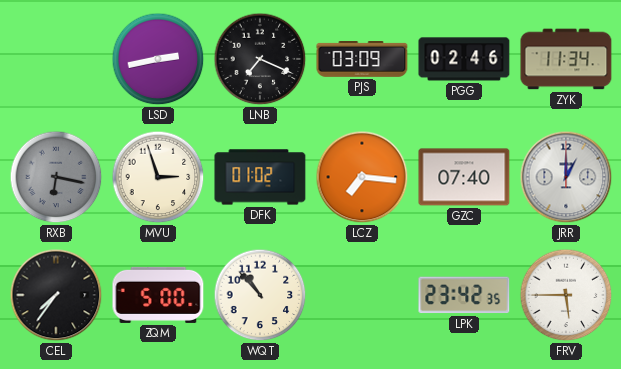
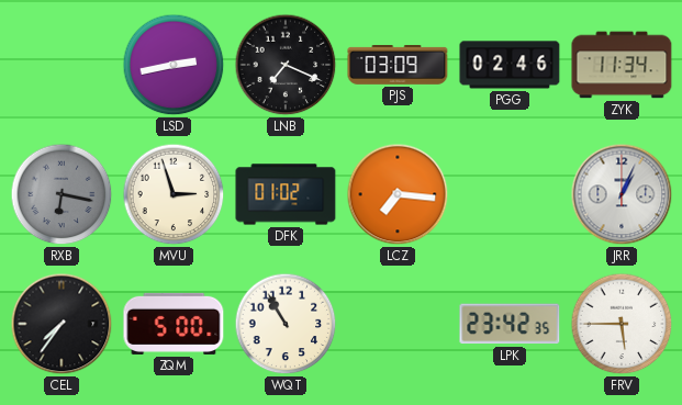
GZC: 07:40 -> none (464, 177)
JRR: 1:00 -> 1:04 (622, 194)
WQT: 10:53 -> 10:55 (286, 324)
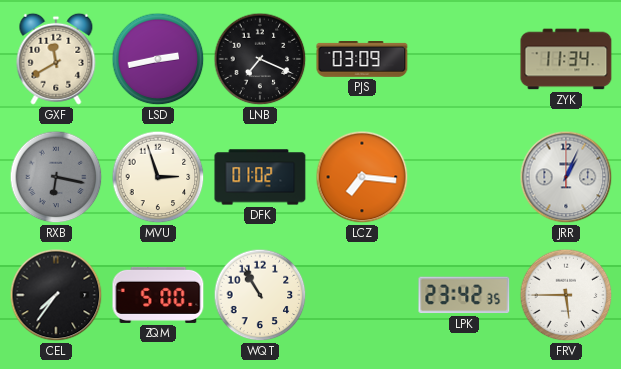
GXF: none -> 11:40 (56, 59)
PGG: 02:46 -> none (510, 65)
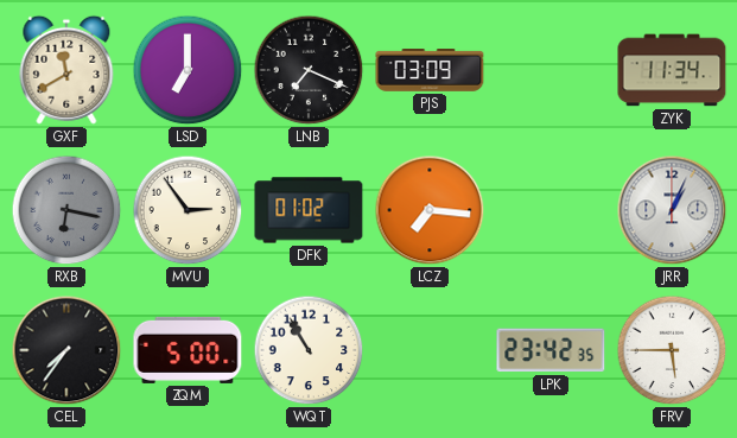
LSD: 2:43 -> 7:00 (188, 70)
MVU: 2:57 -> 2:54 (188, 210)
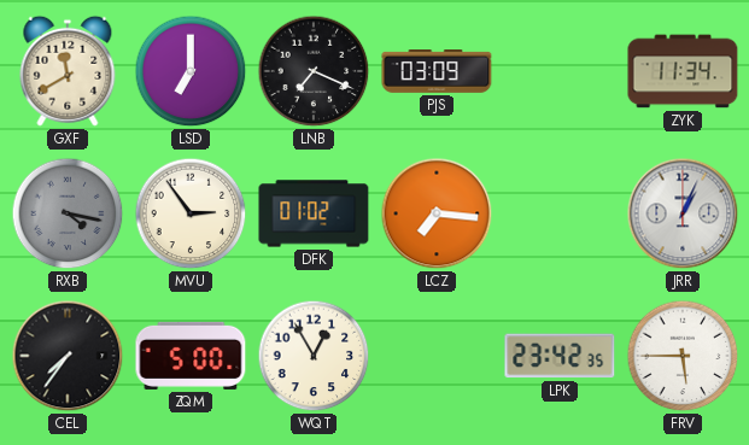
RXB: 6:17 -> 4:17 (68, 213)
WQT: 10:55 -> 12:55 (314, 356)
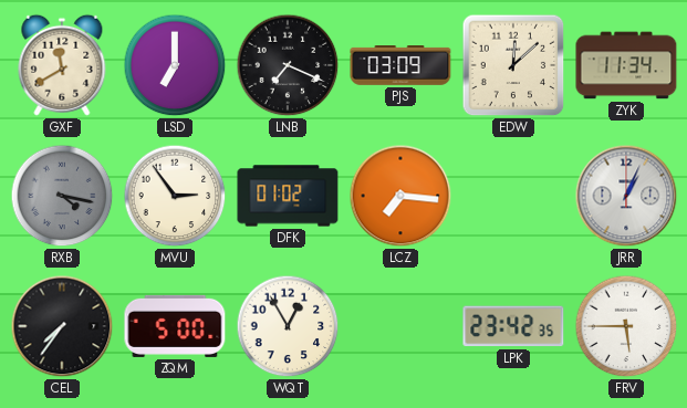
EDW: none -> 12:08 (513, 65)
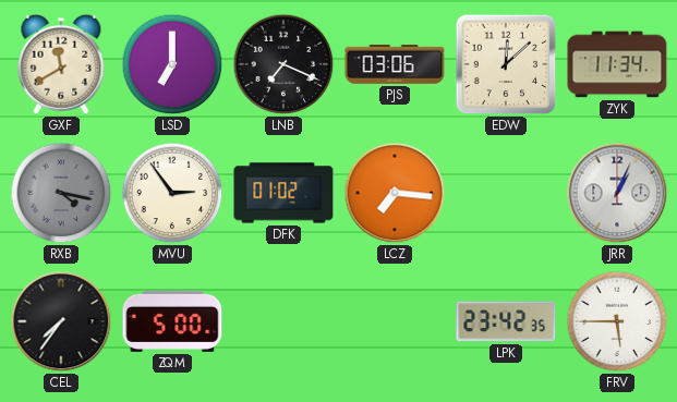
PJS: 03:09 -> 03:06 (395, 65)
WQT: 12:55 -> none (288, 326)
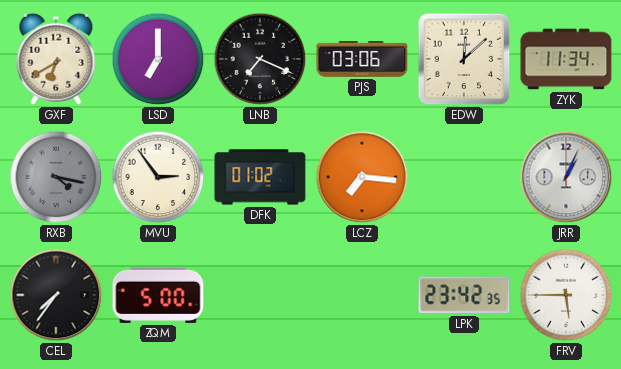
GXF: 11:40 -> 6:40 (56, 59)
